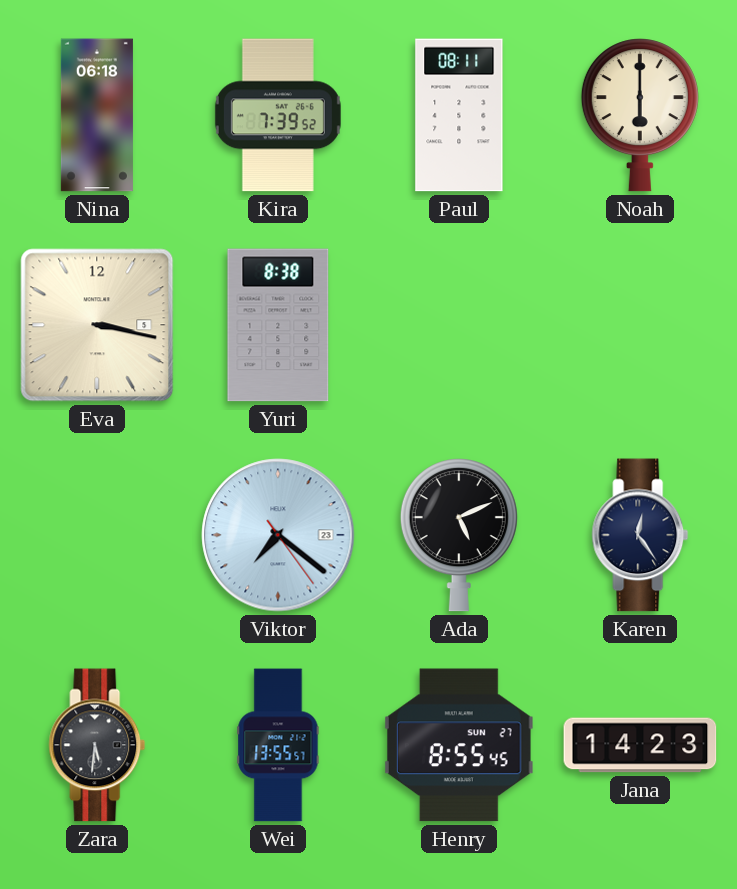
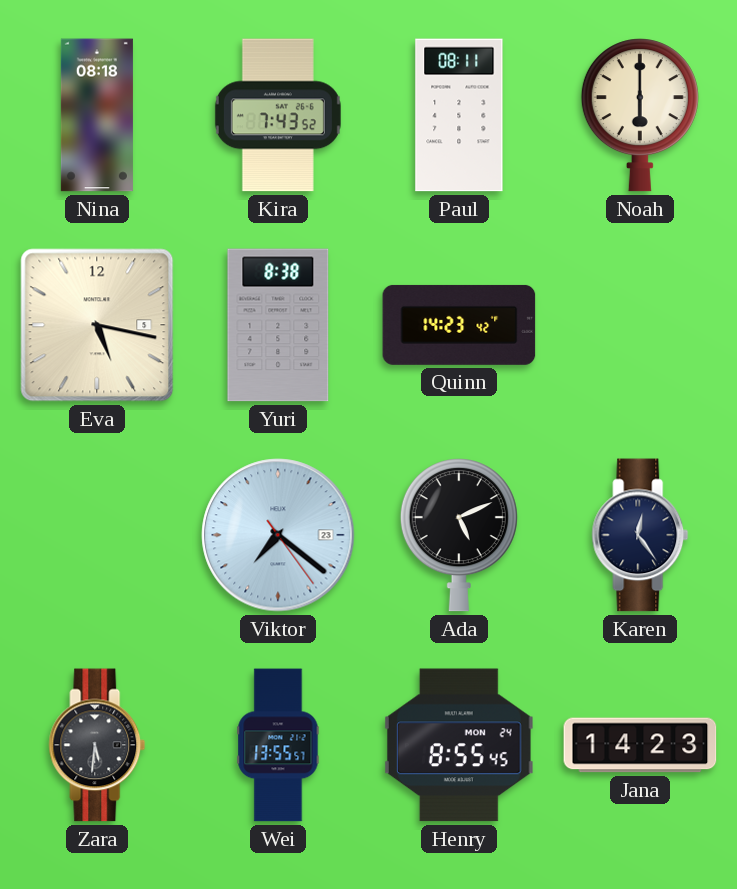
Nina: 06:18 -> 08:18 (97, 115)
Kira: 7:39 -> 7:43 (278, 115)
Eva: 3:17 -> 5:17 (97, 325)
Quinn: none -> 14:23 (459, 325)
Henry date: SUN 27 -> MON 24 (459, 745)
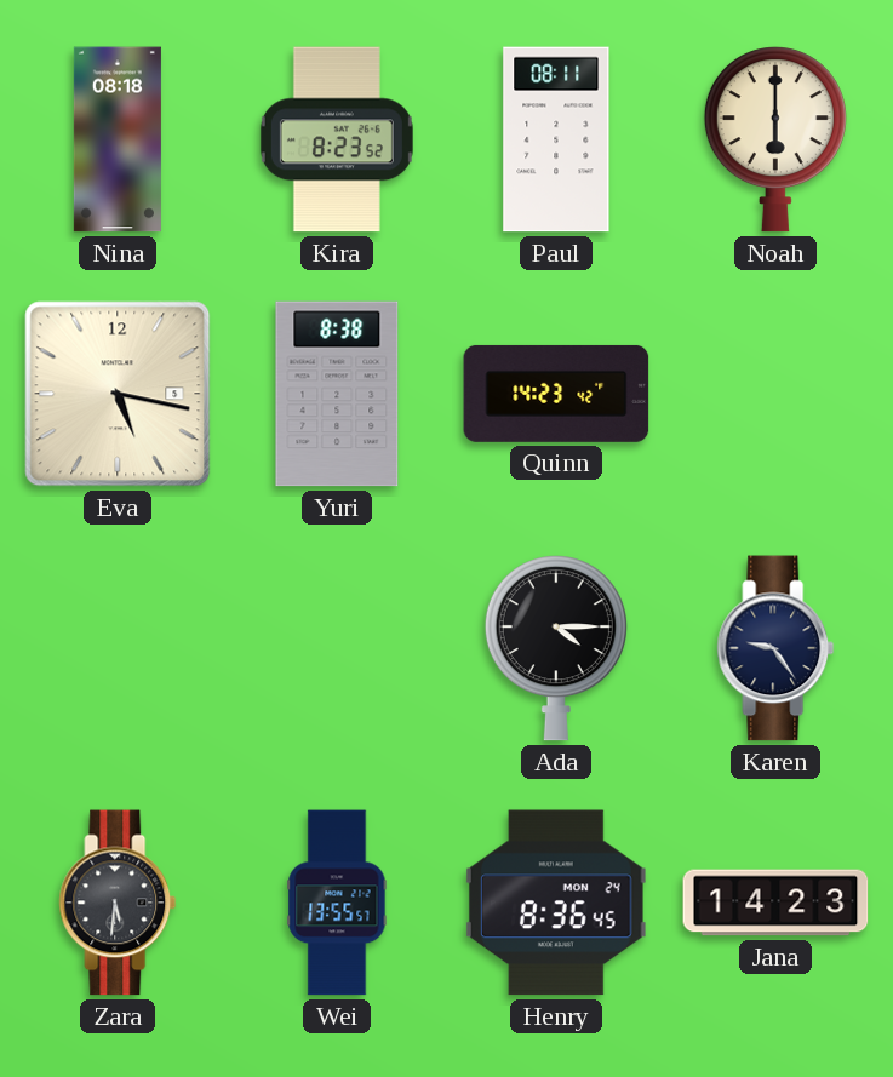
Kira: 7:43 -> 8:23 (337, 139)
Viktor: 7:21 -> none (278, 535)
Ada: 5:11 -> 4:15 (556, 648)
Karen: 12:24 -> 9:24 (775, 648)
Henry: 8:55 -> 8:36 (556, 903)
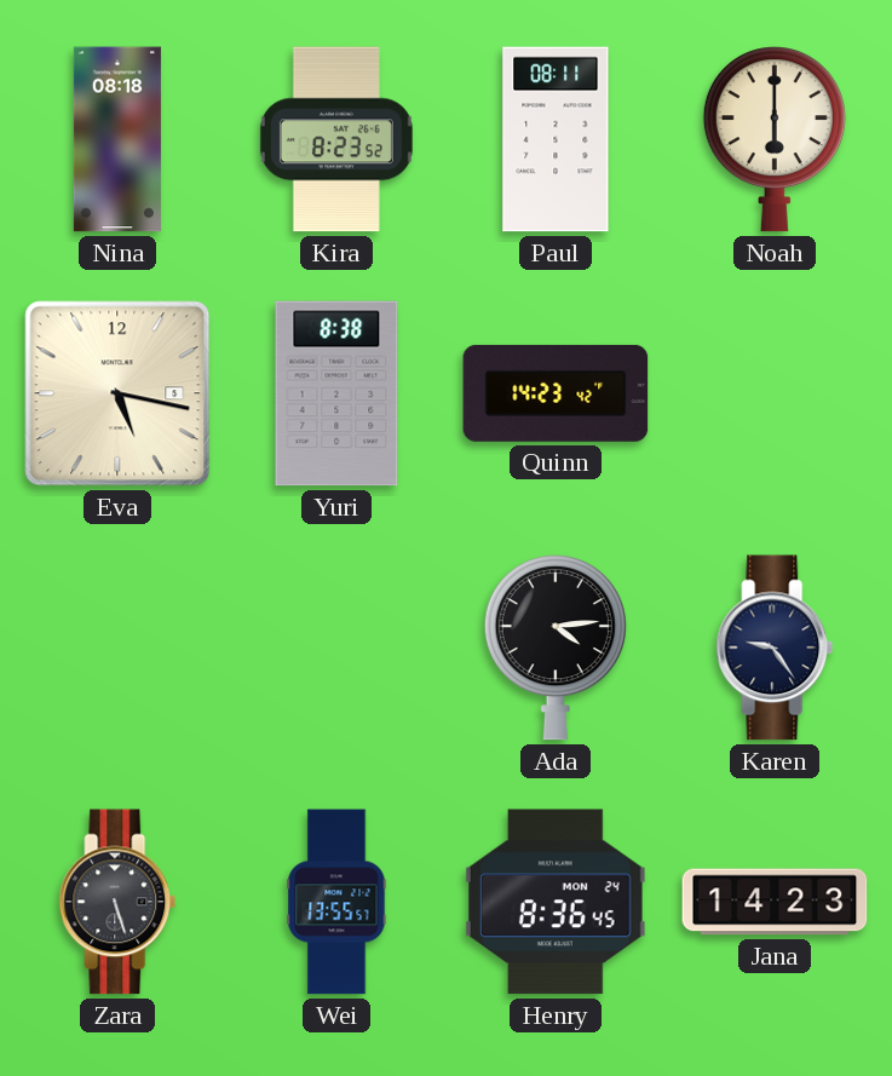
Ada: 4:15 -> 4:14 (556, 648)
Zara: 5:31 -> 5:27 (117, 902)
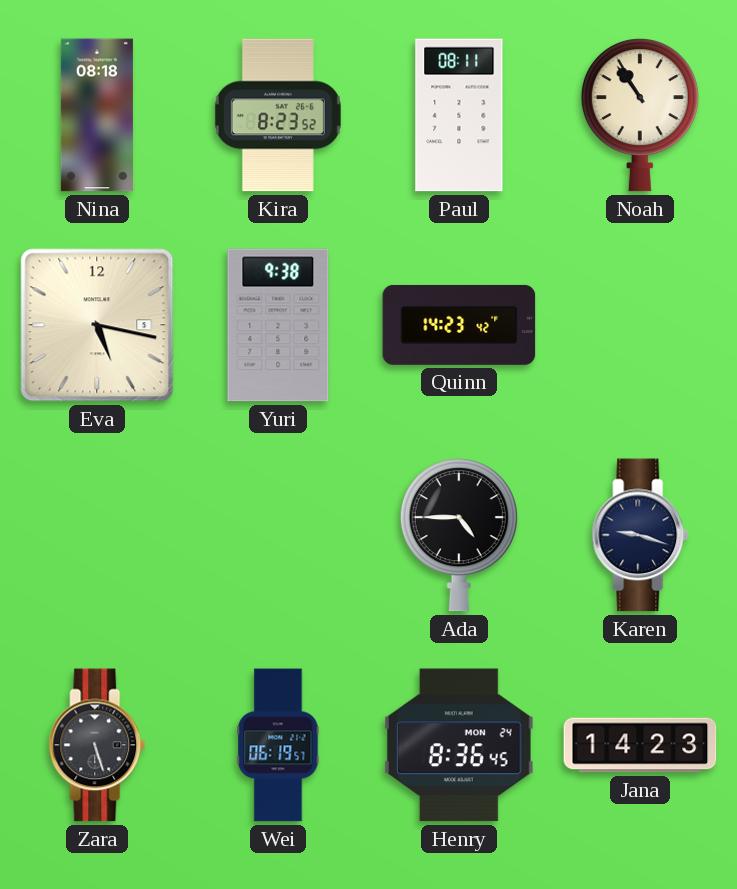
Noah: 6:00 -> 10:54 (640, 115)
Yuri: 8:38 -> 9:38 (278, 325)
Ada: 4:14 -> 4:45 (459, 535)
Karen: 9:24 -> 9:18 (640, 535)
Wei: 13:55 -> 06:19 (278, 745)
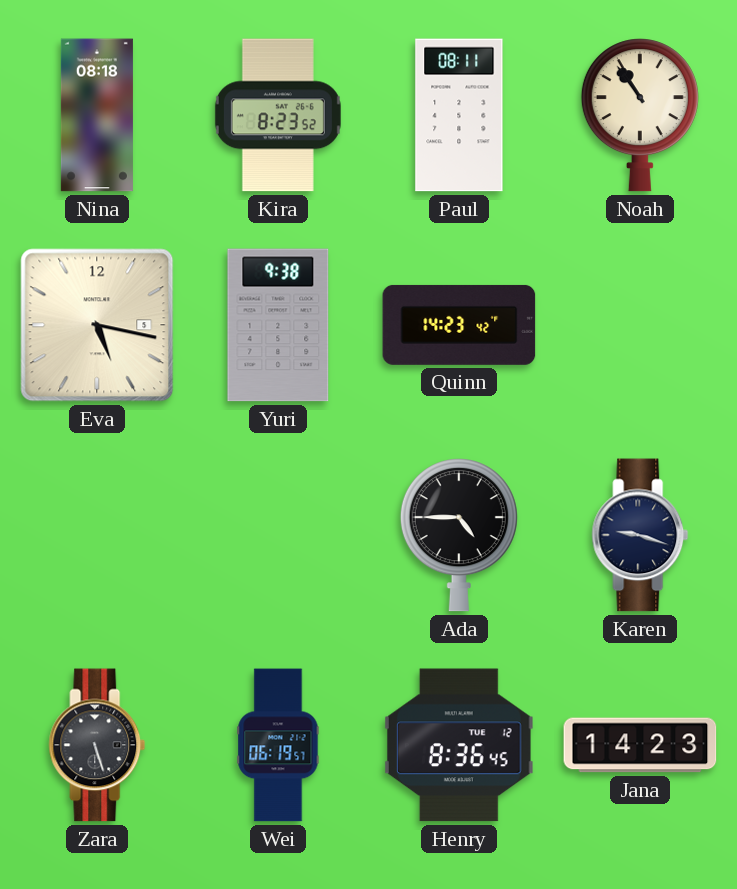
Henry date: MON 24 -> TUE 12 (459, 745)
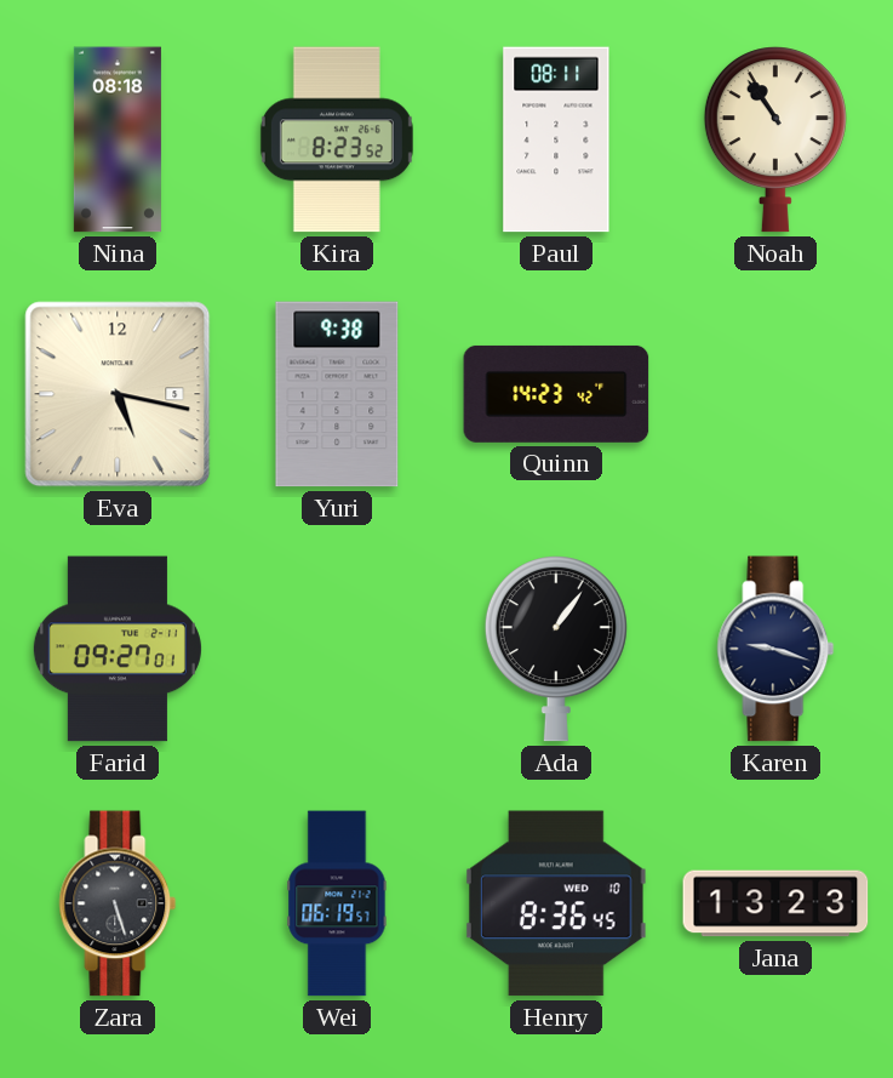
Farid: none -> 09:27 (118, 649)
Ada: 4:45 -> 1:06 (556, 649)
Henry date: TUE 12 -> WED 10 (556, 903)
Jana: 14:23 -> 13:23 (775, 903)
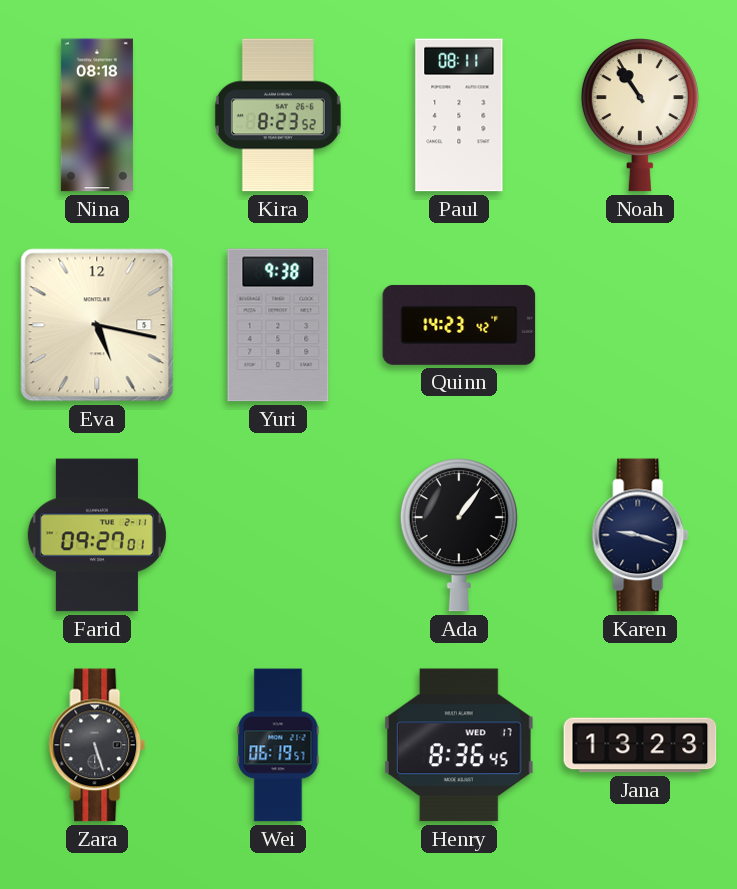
Henry date: WED 10 -> WED 17 (459, 745)
